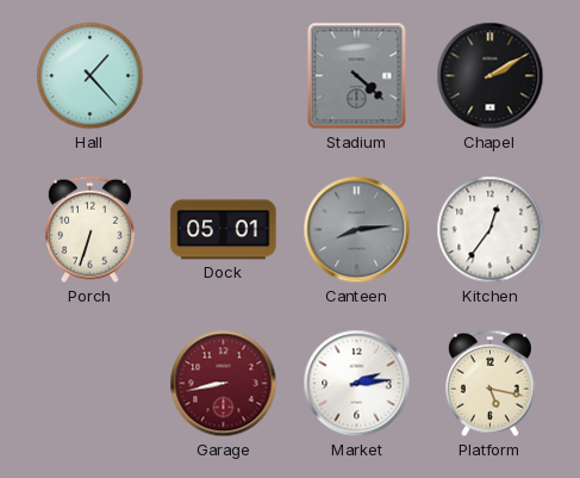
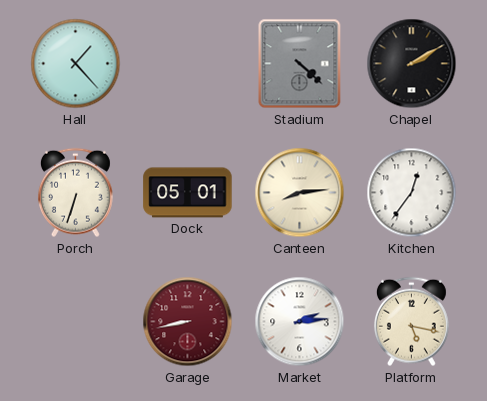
Canteen dial: grey -> cream (300, 193)
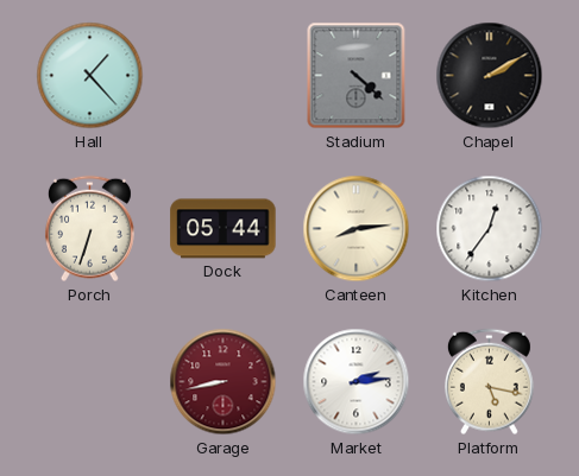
Dock: 05:01 -> 05:44 (224, 229)
